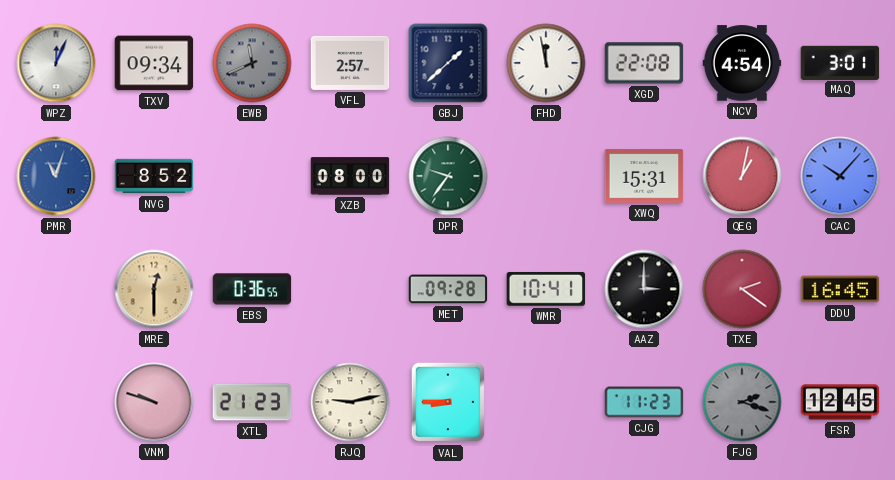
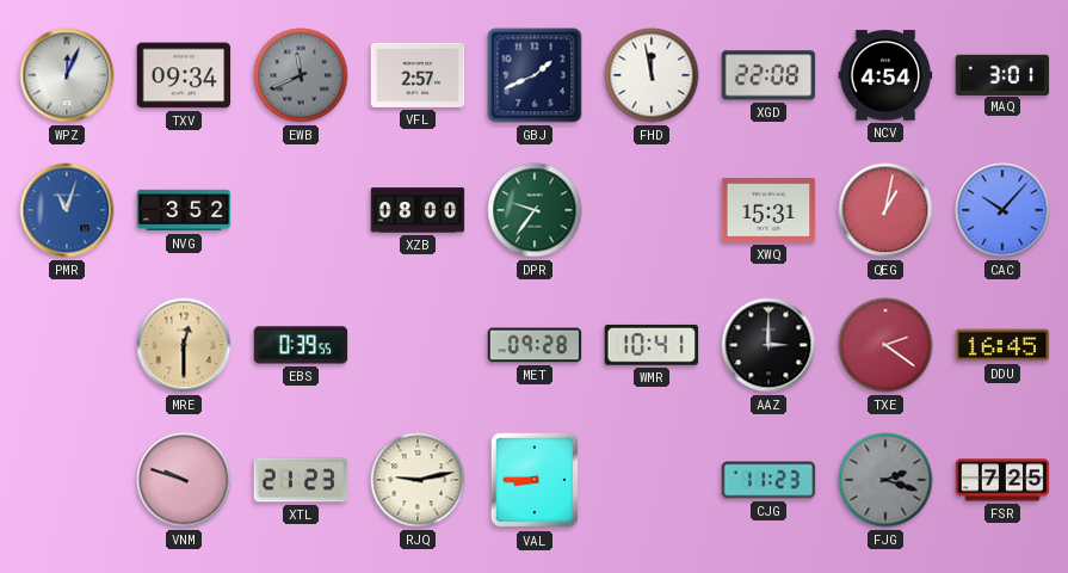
GBJ: 1:38 -> 1:41 (535, 75)
NVG: 8:52 -> 3:52 (184, 210)
EBS: 0:36 -> 0:39 (301, 345)
FSR: 12:45 -> 7:25 (1002, 480)
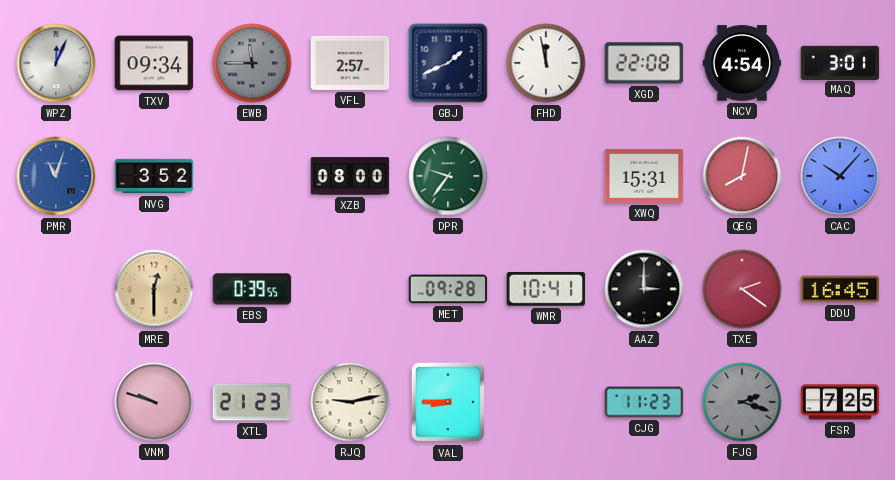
EWB: 11:41 -> 11:45 (252, 63)
QEG: 1:02 -> 8:02 (742, 176)
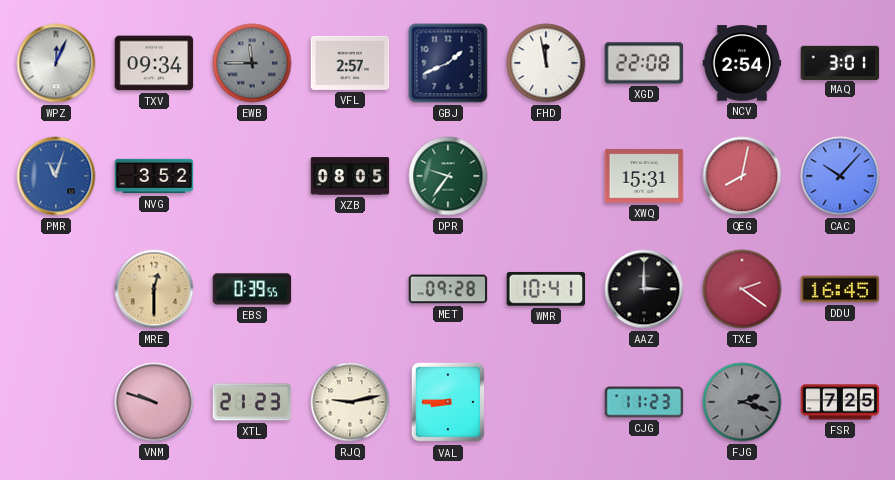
NCV: 4:54 -> 2:54 (742, 63)
XZB: 08:00 -> 08:05 (350, 176)
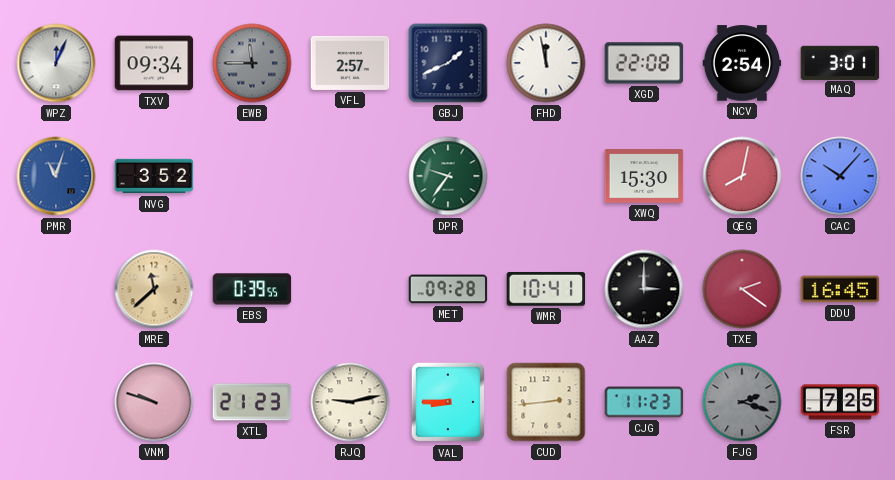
XZB: 08:05 -> none (350, 176)
XWQ: 15:31 -> 15:30 (644, 176)
MRE: 12:30 -> 11:38 (154, 289)
CUD: none -> 2:44 (546, 402)
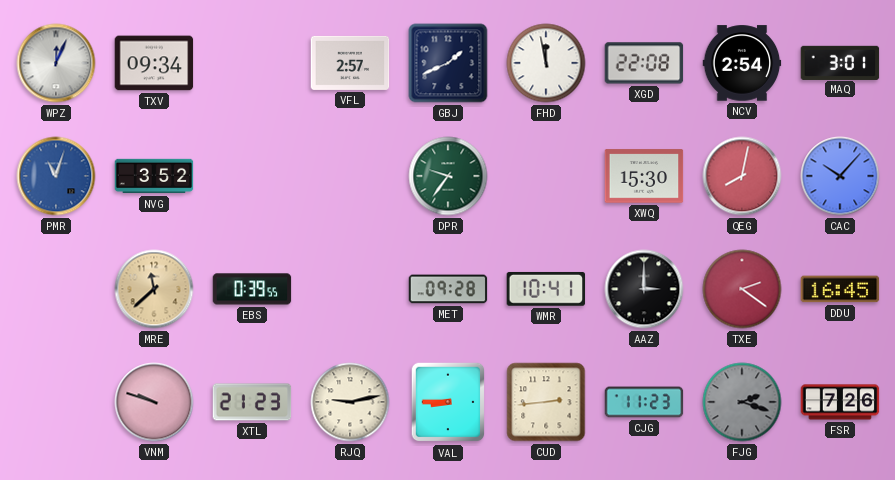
EWB: 11:45 -> none (252, 63)
FSR: 7:25 -> 7:26 (840, 402)
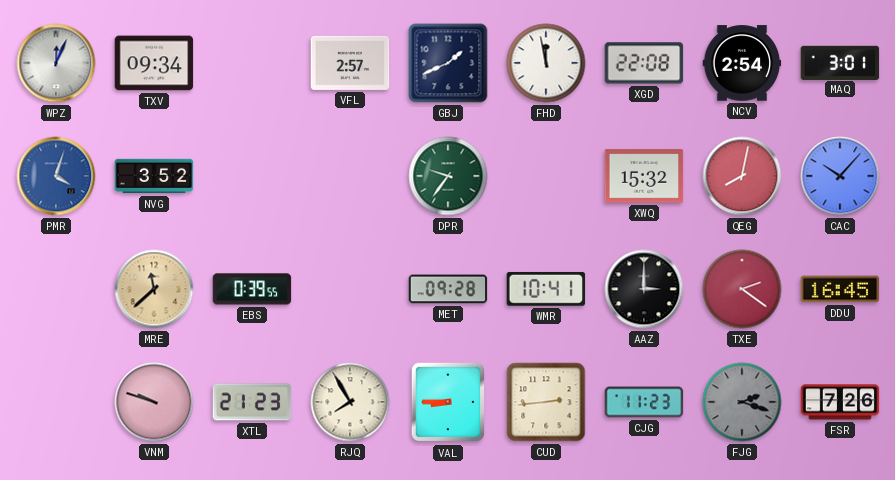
PMR: 11:03 -> 4:03 (56, 176)
XWQ: 15:30 -> 15:32 (644, 176)
RJQ: 9:13 -> 7:55 (350, 402)
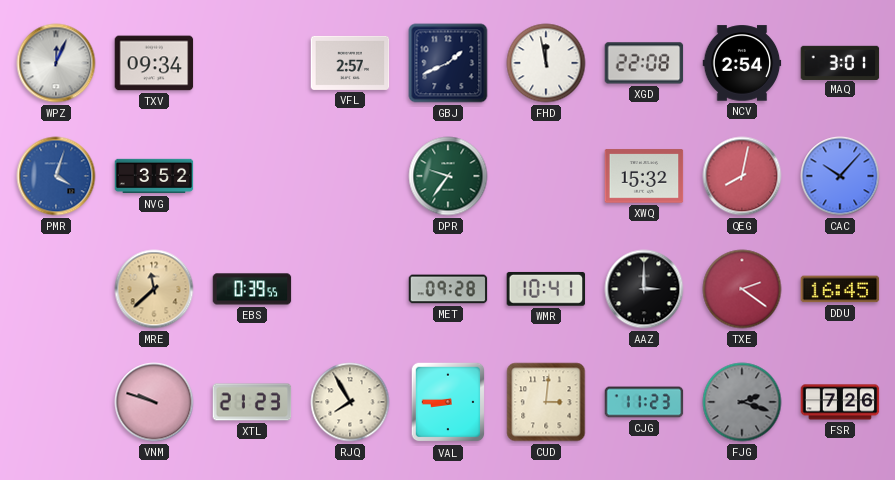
CUD: 2:44 -> 3:01 (546, 402)
